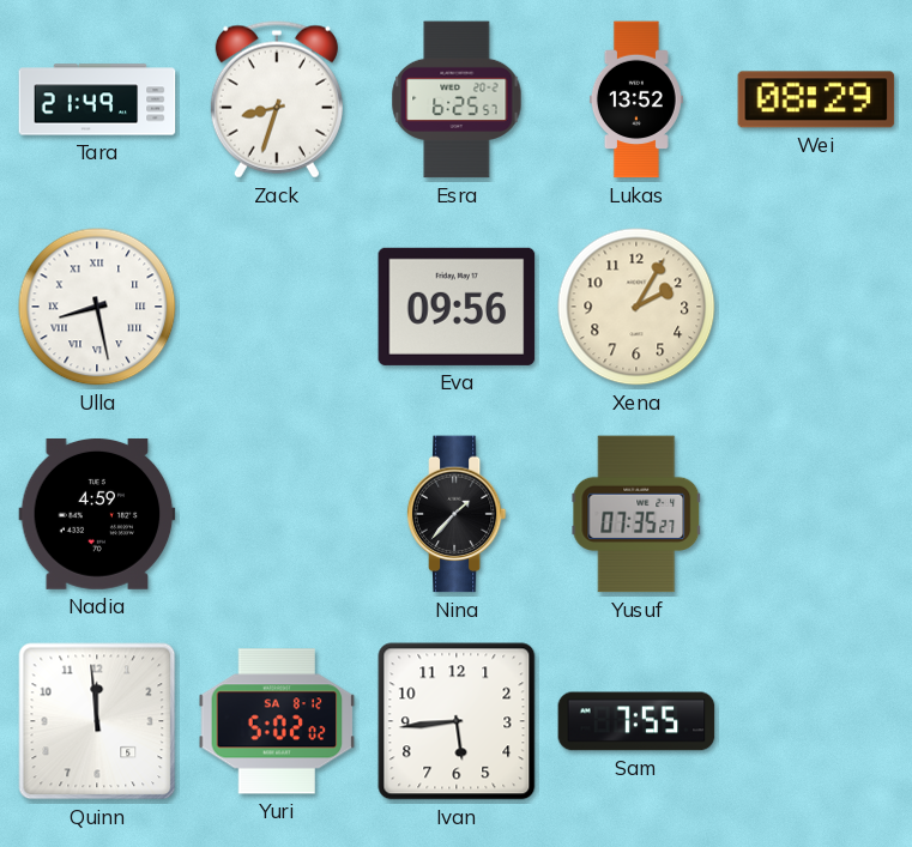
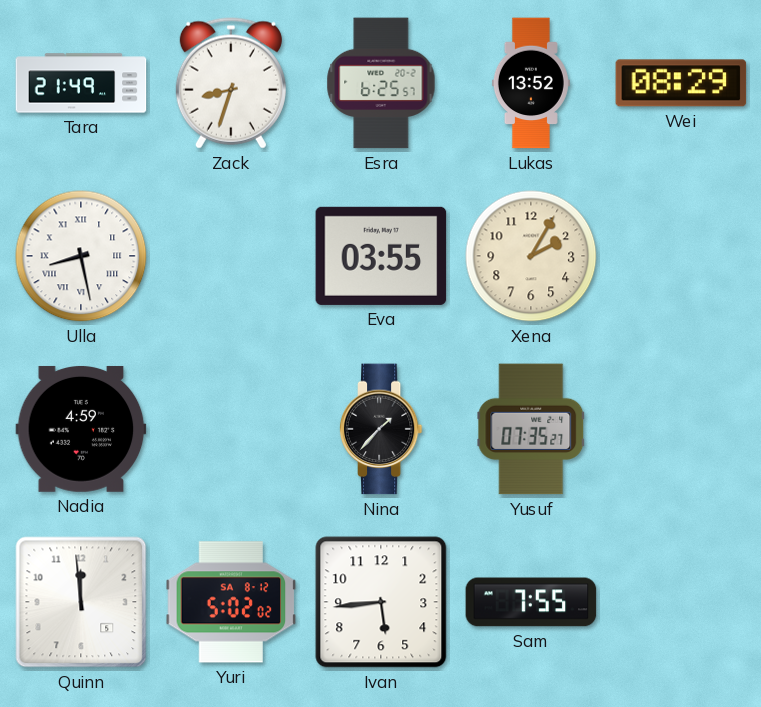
Eva: 09:56 -> 03:55 (381, 256)
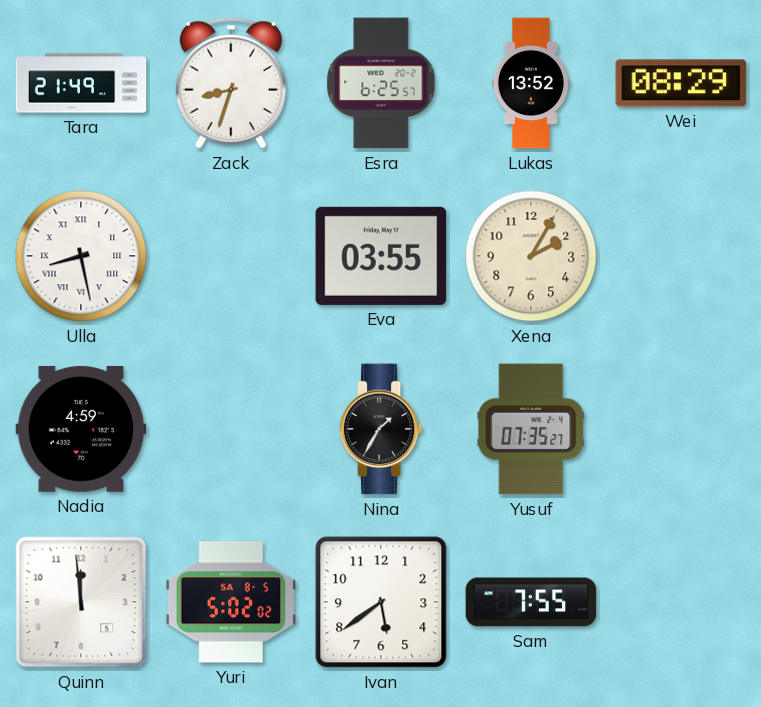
Nina: 1:37 -> 1:35 (381, 429)
Yuri date: SA 8-12 -> SA 8-5 (231, 602)
Ivan: 5:44 -> 5:39 (381, 602)
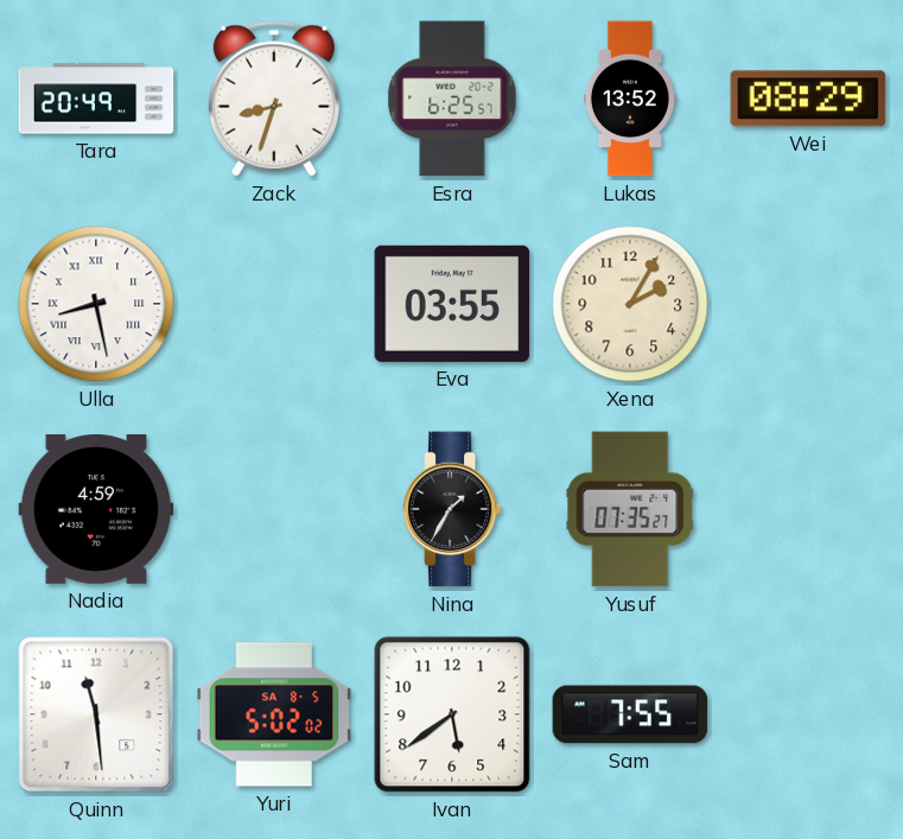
Tara: 21:49 -> 20:49 (96, 98)
Quinn: 11:59 -> 11:29 (96, 714)
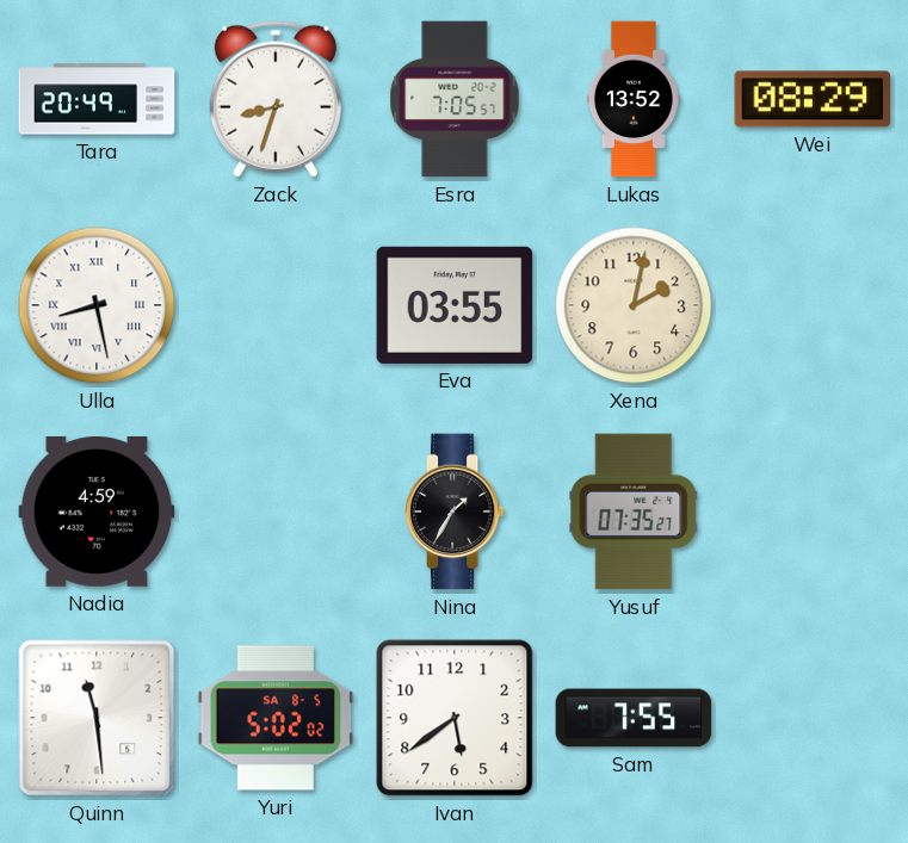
Esra: 6:25 -> 7:05 (455, 99)
Xena: 2:05 -> 2:02 (634, 305)
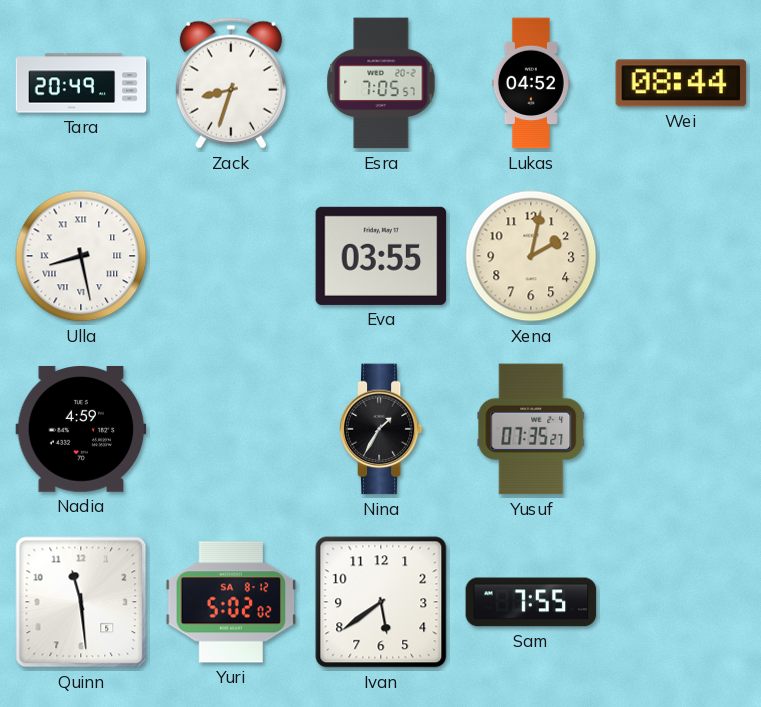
Lukas: 13:52 -> 04:52 (531, 83)
Wei: 08:29 -> 08:44 (681, 83)
Yuri date: SA 8-5 -> SA 8-12 (231, 602)
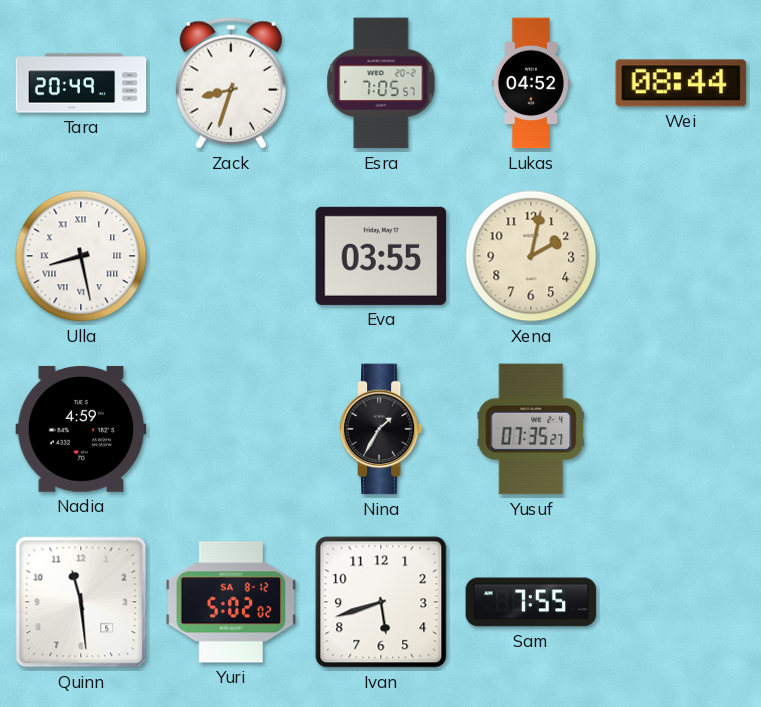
Ivan: 5:39 -> 5:42 (381, 602)
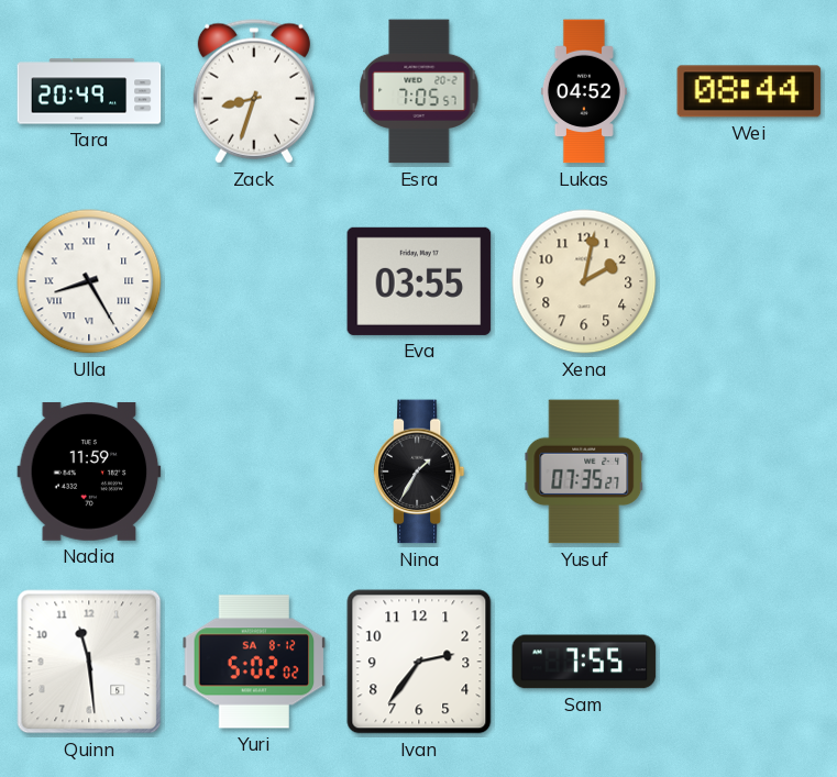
Ulla: 8:28 -> 8:25 (89, 281)
Nadia: 4:59 -> 11:59 (89, 471)
Ivan: 5:42 -> 2:36 (419, 662)
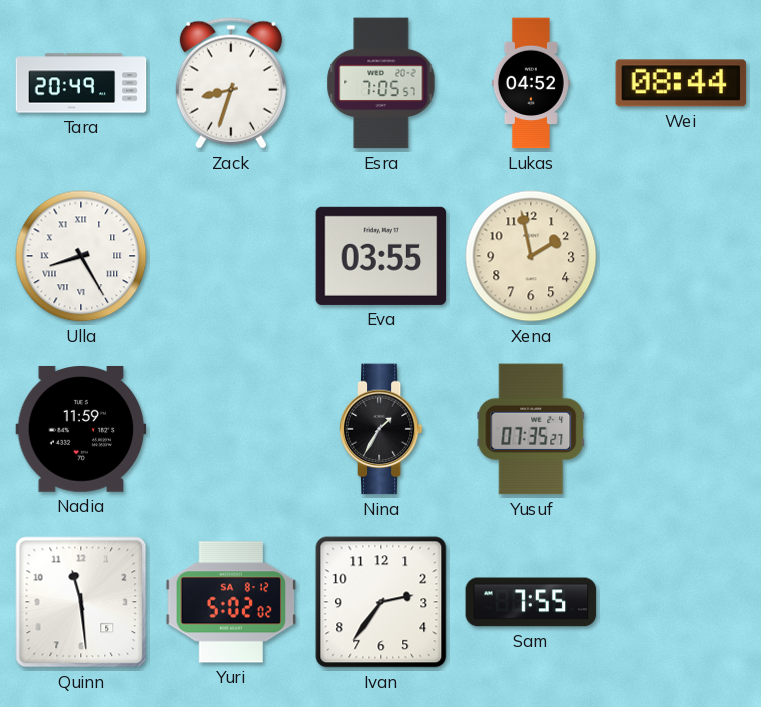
Xena: 2:02 -> 1:58 (531, 256)
